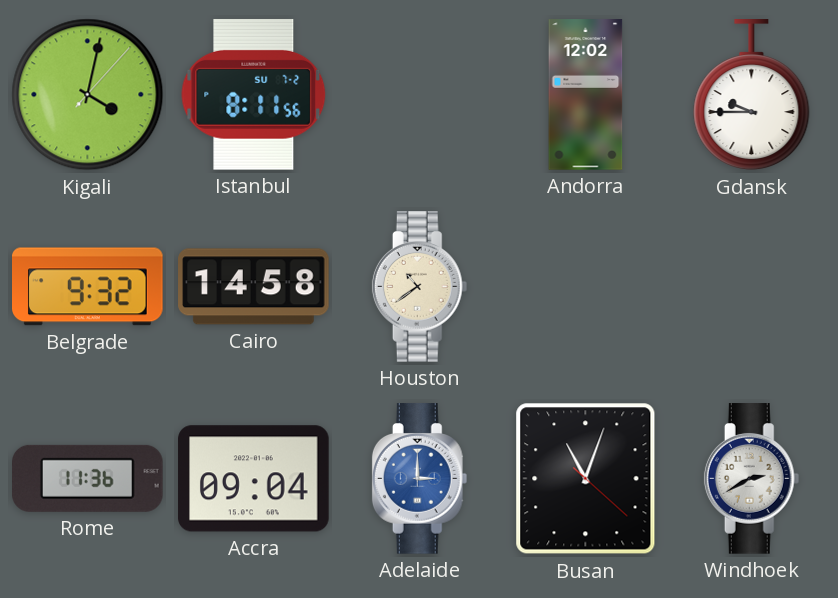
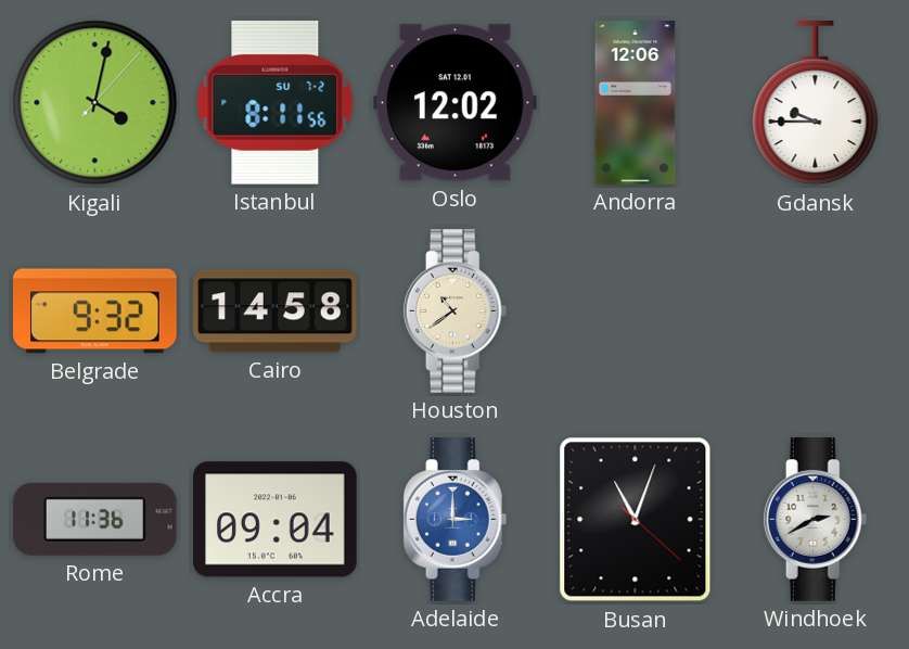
Oslo: none -> 12:02 (456, 103)
Andorra: 12:02 -> 12:06 (636, 103)
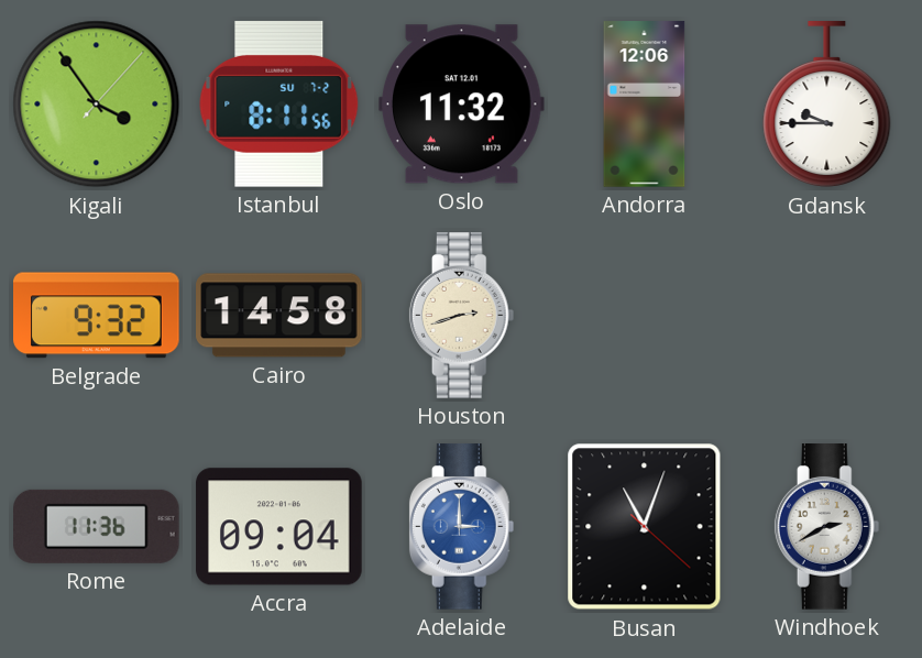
Kigali: 4:02 -> 3:54 (97, 105)
Oslo: 12:02 -> 11:32 (462, 105)
Houston: 10:39 -> 2:42 (462, 316)
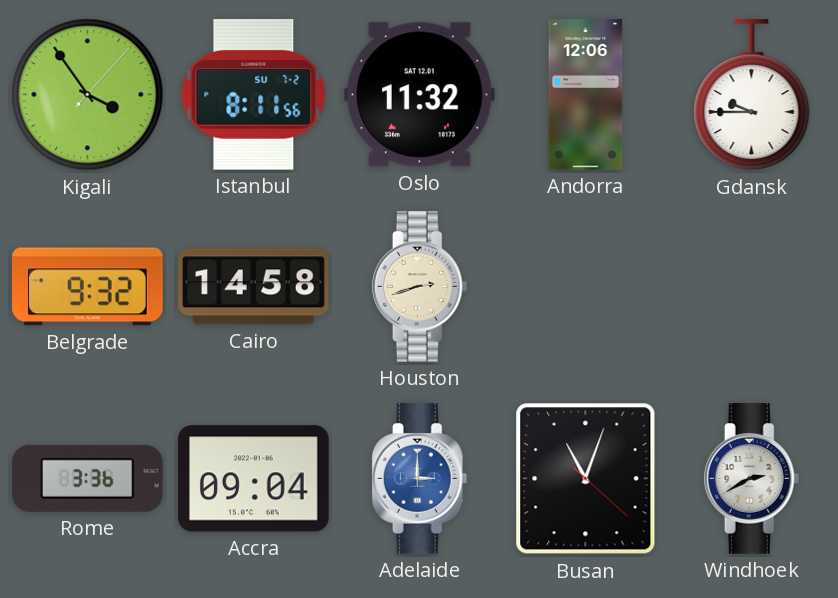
Rome: 11:36 -> 3:36 (88, 478)
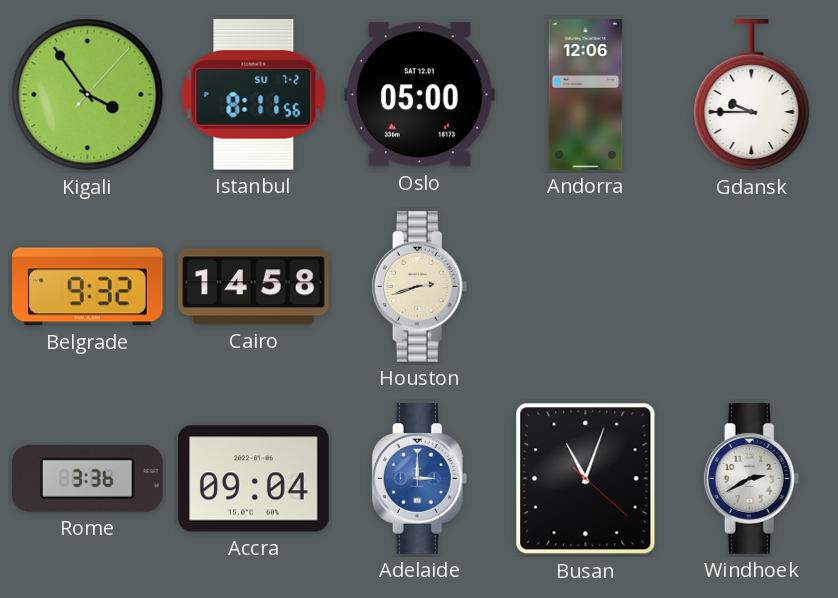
Oslo: 11:32 -> 05:00 (420, 95)
